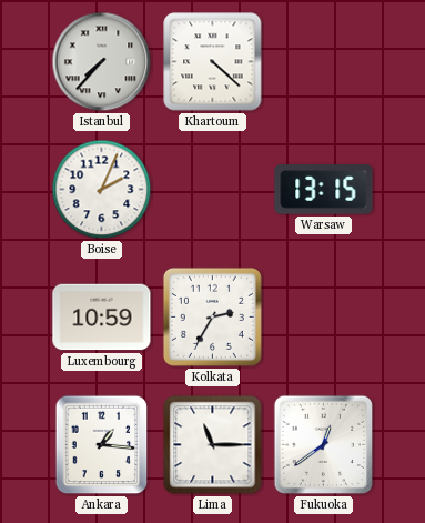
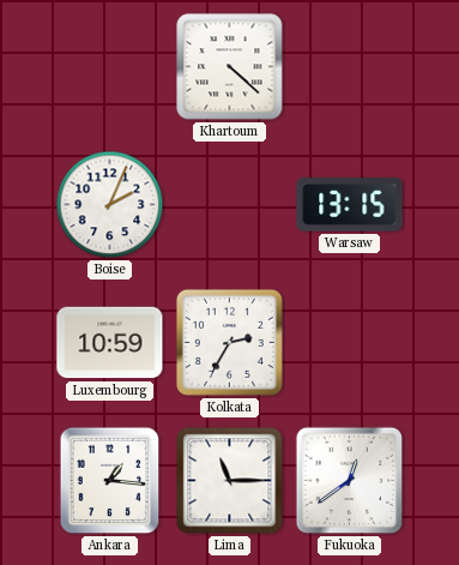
Istanbul: 7:37 -> none (102, 62)
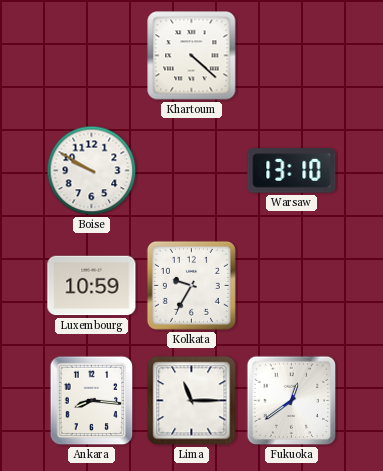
Boise: 2:04 -> 9:50 (92, 171)
Warsaw: 13:15 -> 13:10 (292, 171)
Kolkata: 2:35 -> 9:35 (191, 285)
Ankara: 1:16 -> 8:16 (92, 401)
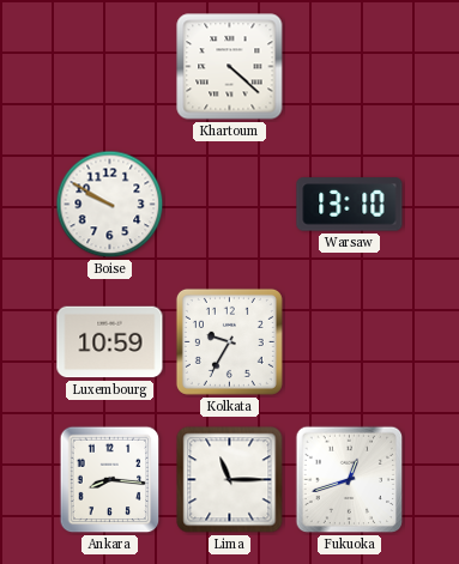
Fukuoka: 12:39 -> 12:42 (350, 480)
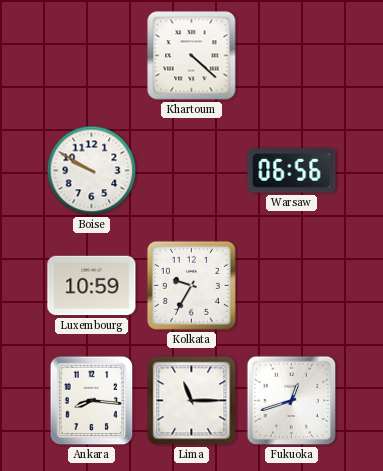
Warsaw: 13:10 -> 06:56 (292, 171)
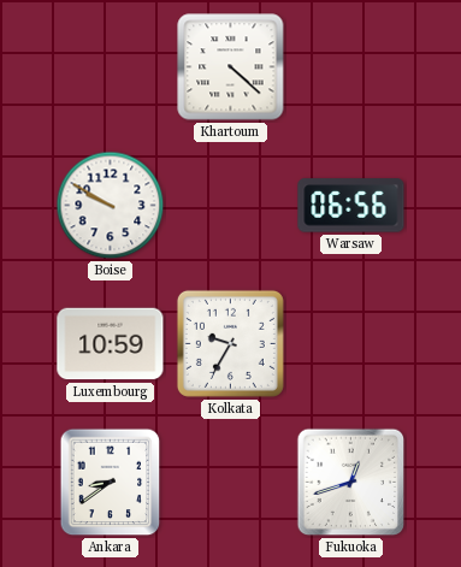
Ankara: 8:16 -> 8:39 (111, 483)
Lima: 11:15 -> none (192, 401)
